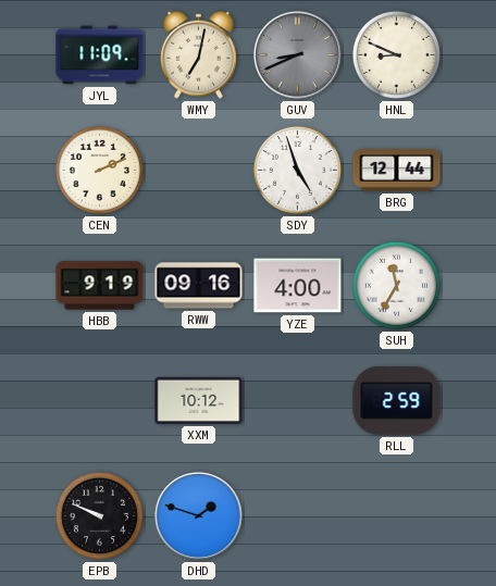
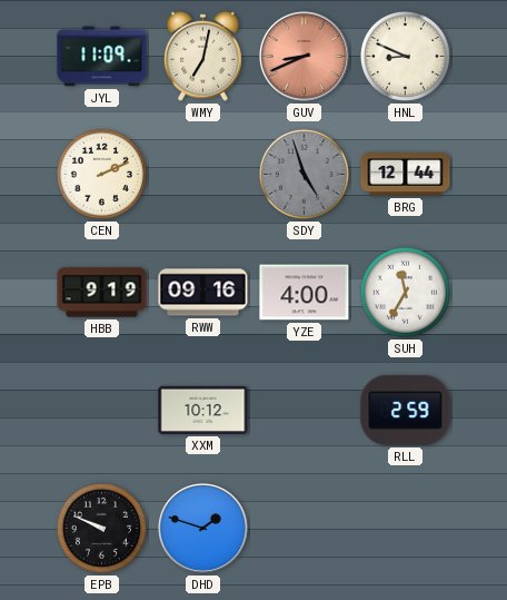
GUV dial: grey -> salmon (305, 57)
SDY dial: white -> grey (304, 174)
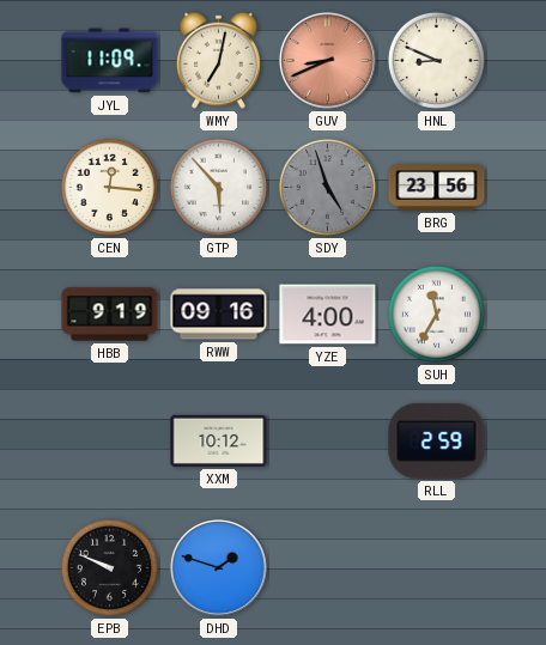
CEN: 2:11 -> 12:16 (109, 187)
GTP: none -> 5:53 (218, 187)
BRG: 12:44 -> 23:56 (437, 188)
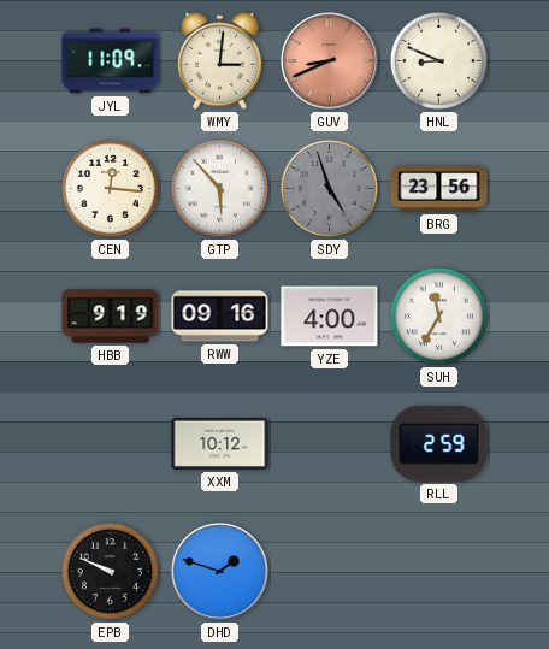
WMY: 7:02 -> 3:01 (219, 60)
